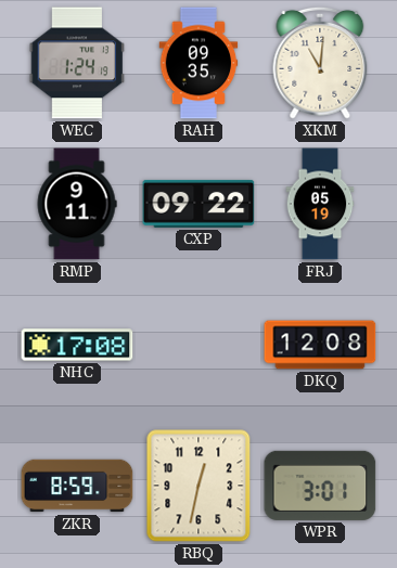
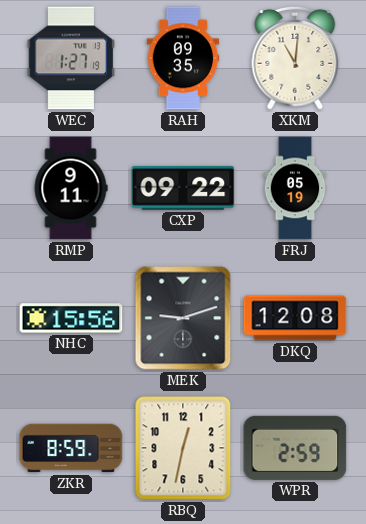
WEC: 1:24 -> 1:27 (71, 58)
NHC: 17:08 -> 15:56 (71, 318)
MEK: none -> 9:12 (183, 318)
WPR: 3:01 -> 2:59 (295, 448)
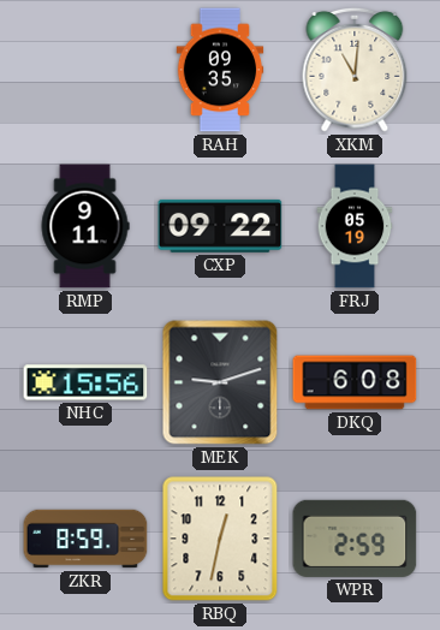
WEC: 1:27 -> none (71, 58)
DKQ: 12:08 -> 6:08 (355, 382)
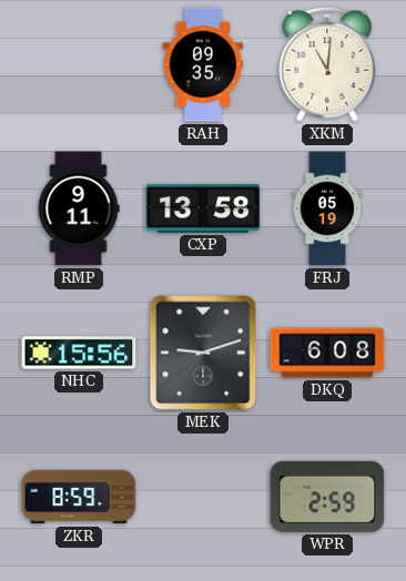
CXP: 09:22 -> 13:58 (203, 208)
RBQ: 12:32 -> none (220, 539)
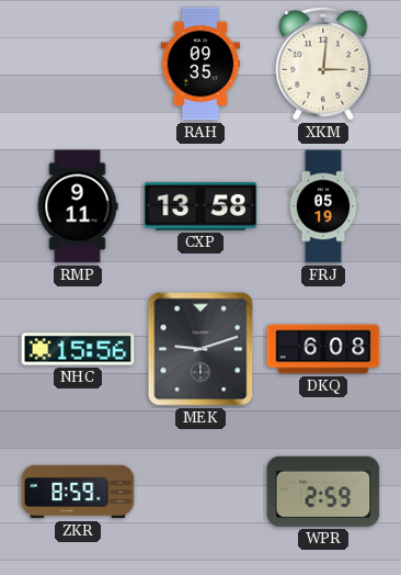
XKM: 11:01 -> 3:01 (323, 64)
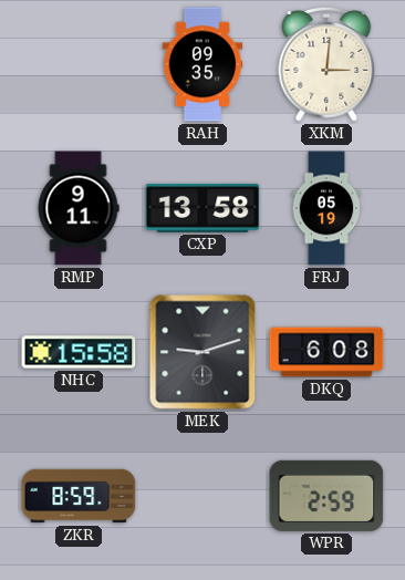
NHC: 15:56 -> 15:58 (79, 352)
